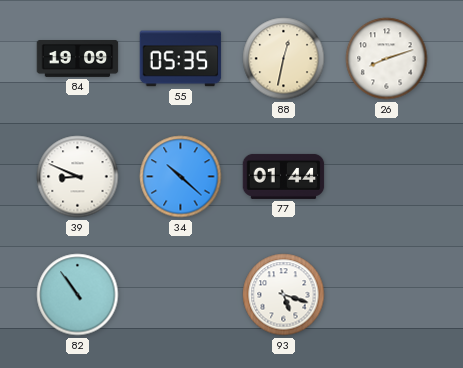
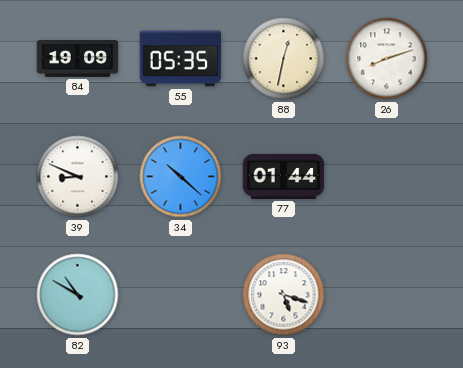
82: 10:54 -> 10:50 (78, 295)
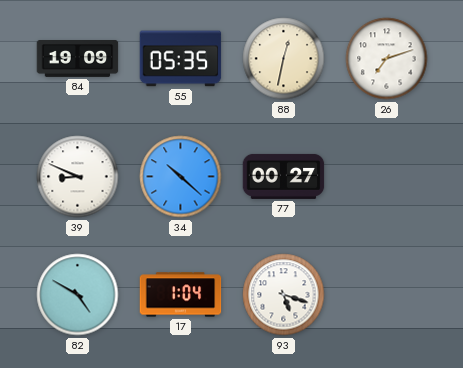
26: 8:12 -> 7:12 (387, 59)
77: 01:44 -> 00:27 (284, 176)
82: 10:50 -> 4:50 (78, 295)
17: none -> 1:04 (181, 295)
